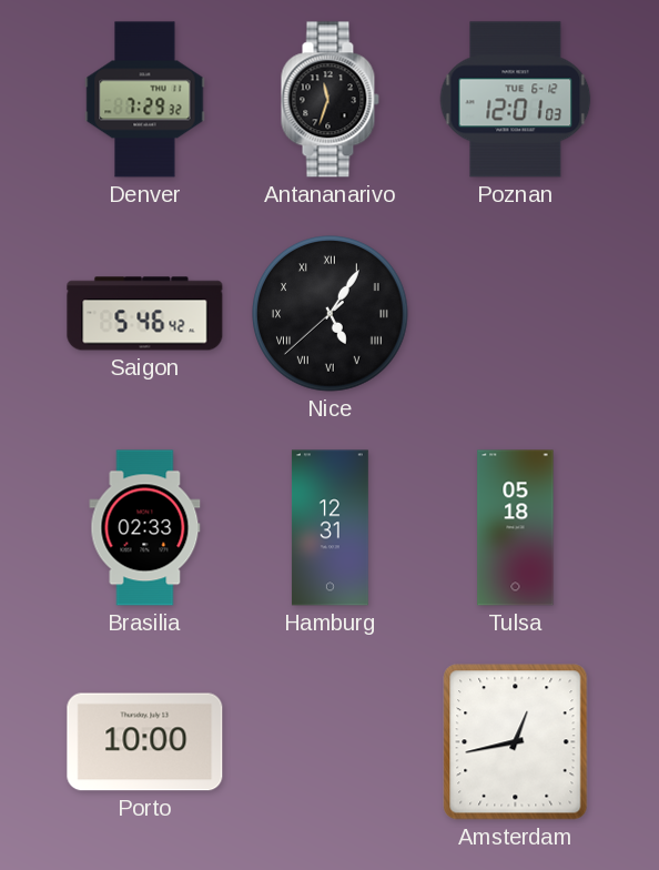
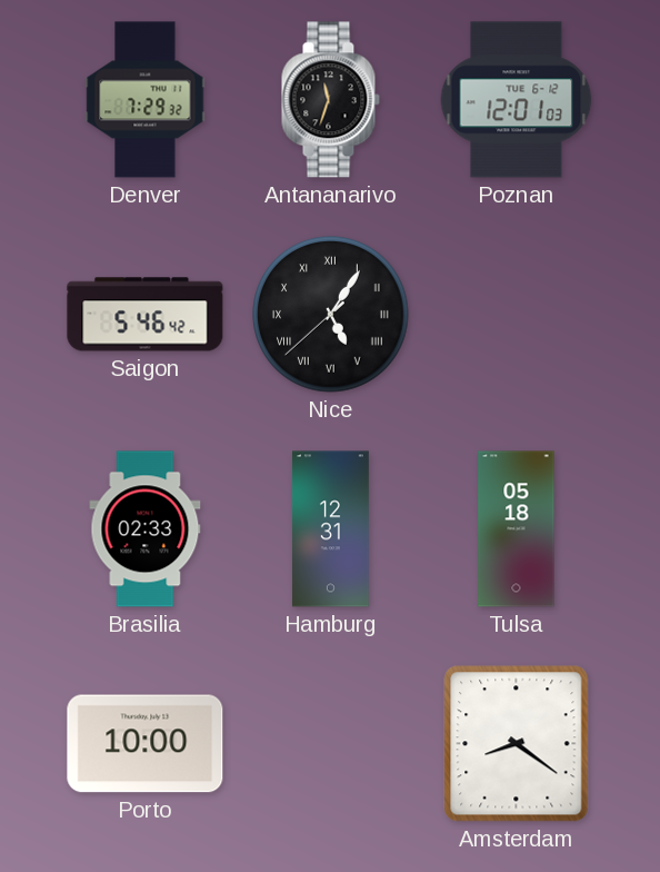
Amsterdam: 12:43 -> 8:21 (517, 744)
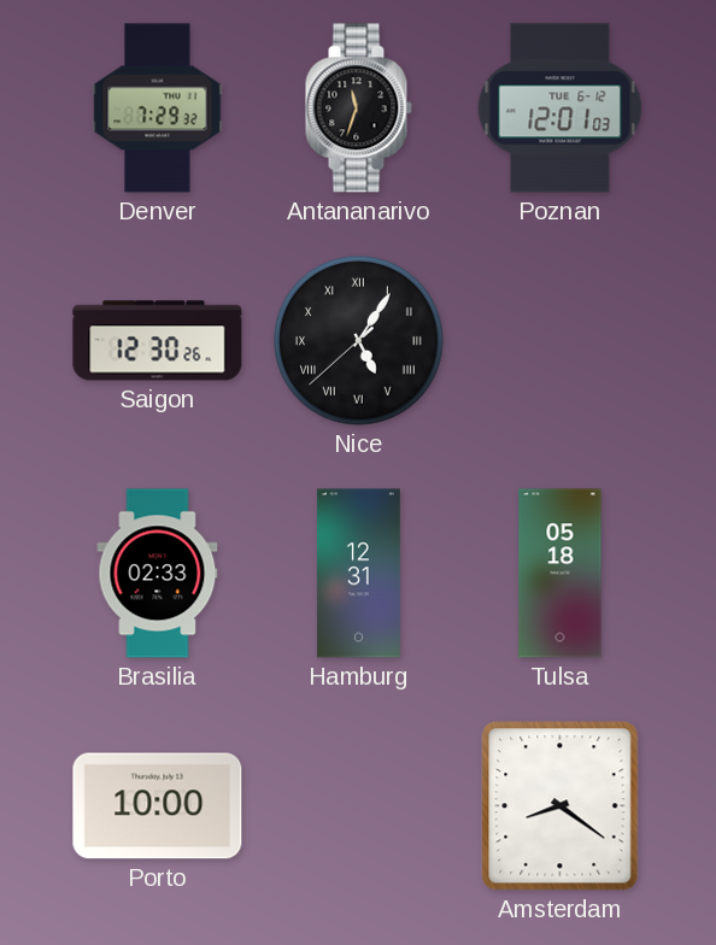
Saigon: 5:46 -> 12:30 (158, 341)
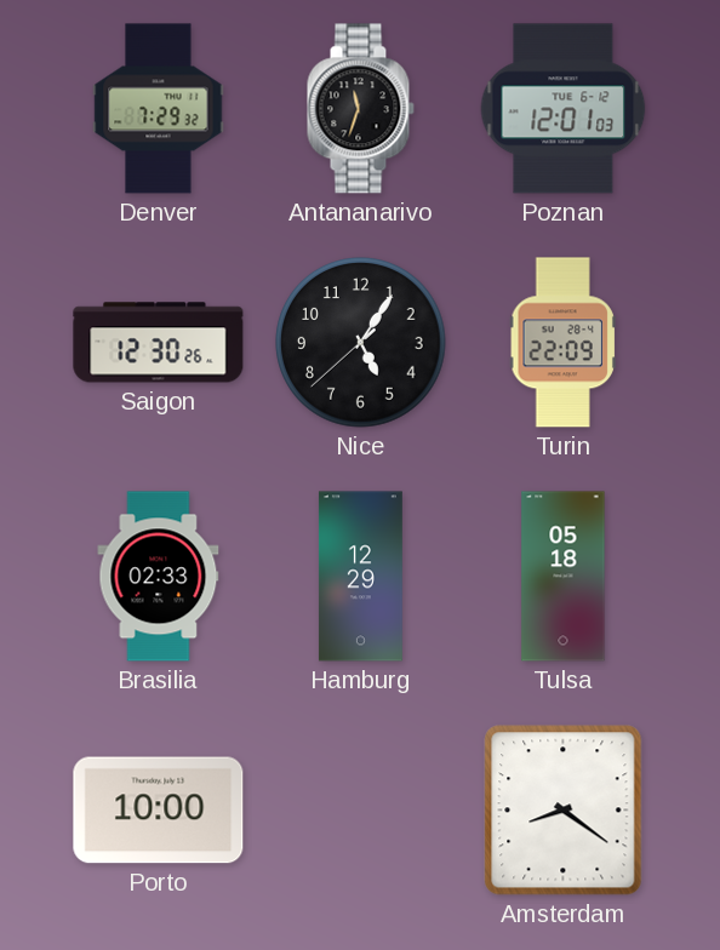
Nice numerals: Roman -> Arabic (361, 343)
Turin: none -> 22:09 (562, 343)
Hamburg: 12:31 -> 12:29 (360, 577)
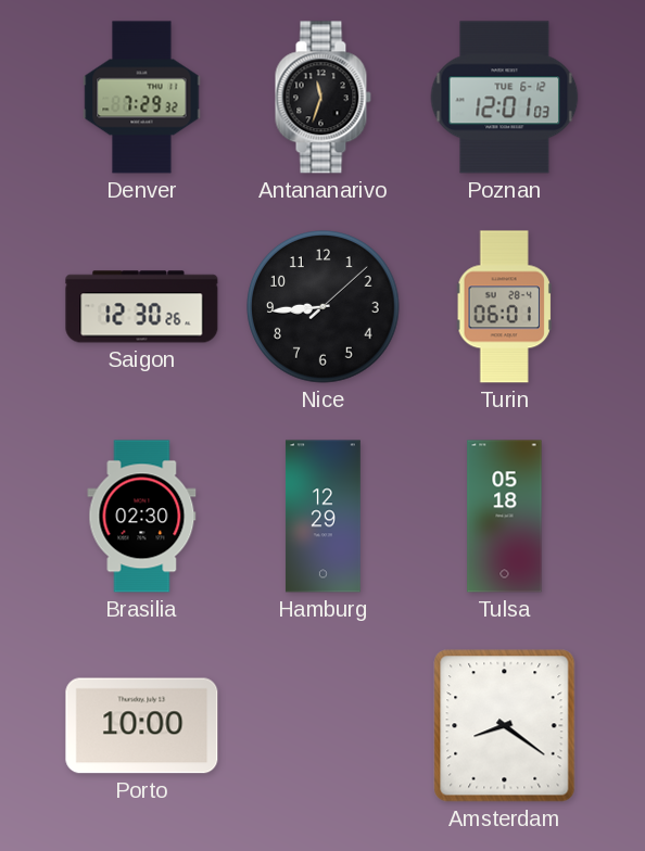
Nice: 5:05 -> 8:44 (324, 307)
Turin: 22:09 -> 06:01 (504, 307)
Brasilia: 02:33 -> 02:30 (142, 517)
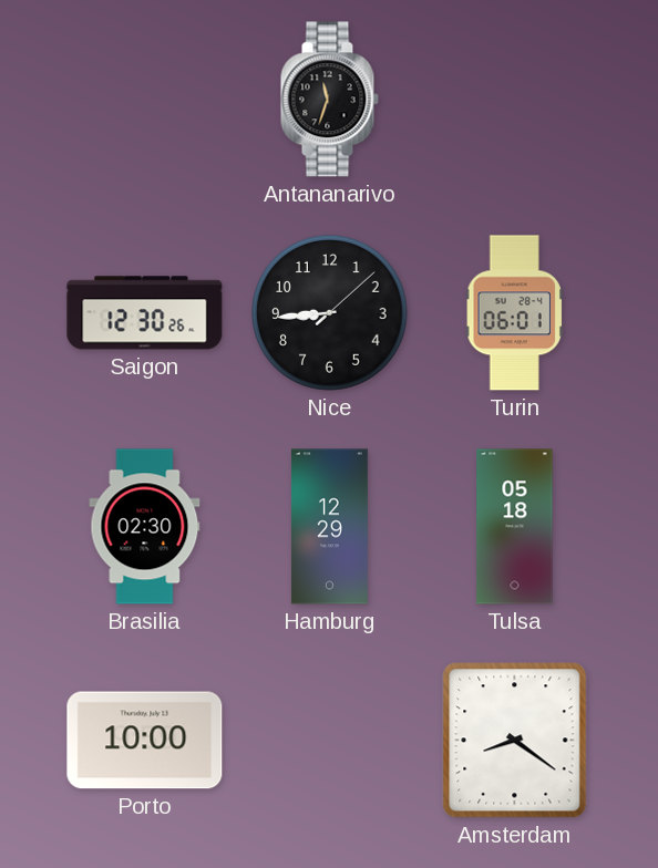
Denver: 7:29 -> none (142, 98)
Poznan: 12:01 -> none (505, 98)
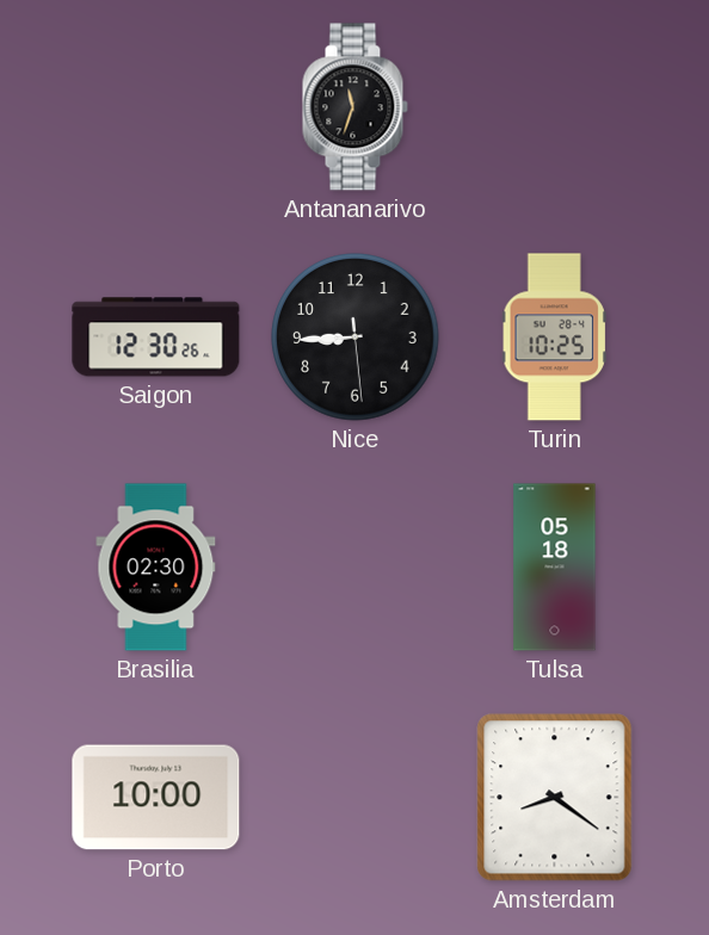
Nice: 8:44:08 -> 8:44:29 (356, 338)
Turin: 06:01 -> 10:25 (554, 338)
Hamburg: 12:29 -> none (329, 527)
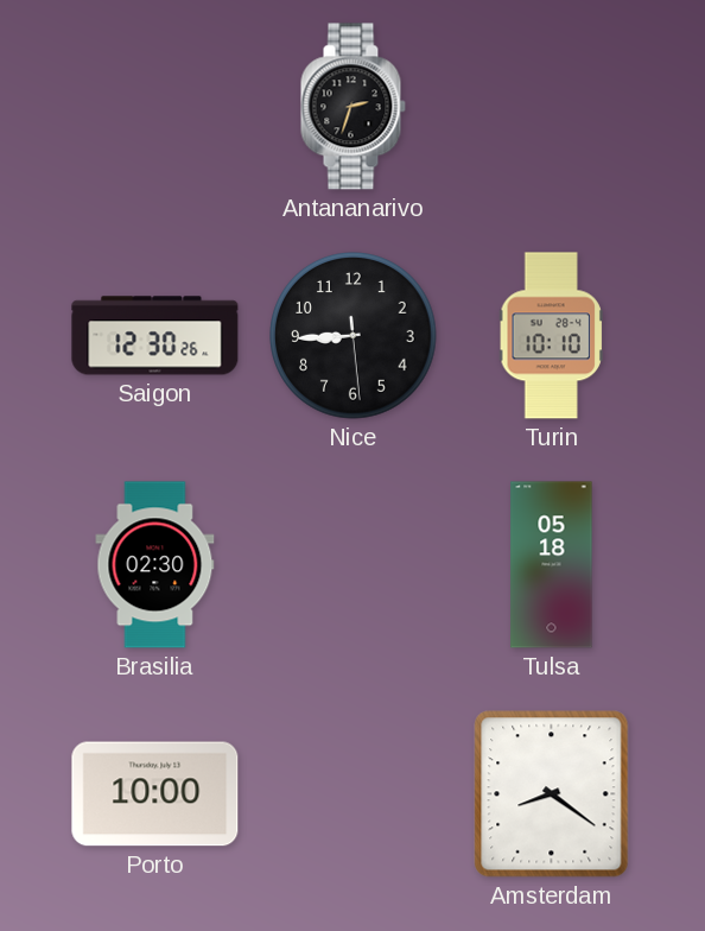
Antananarivo: 11:33 -> 2:33 (352, 107)
Turin: 10:25 -> 10:10 (551, 336)
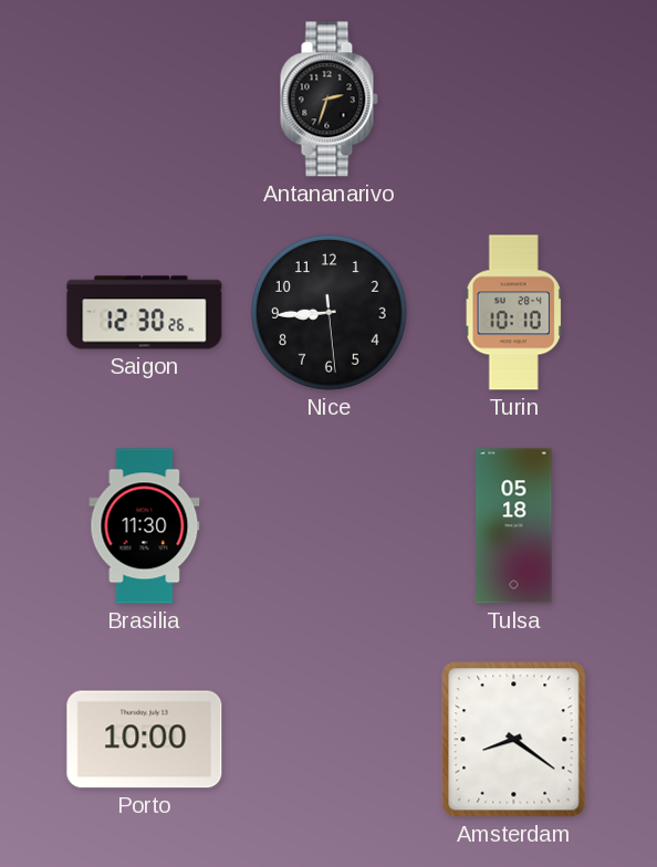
Brasilia: 02:30 -> 11:30 (145, 526)
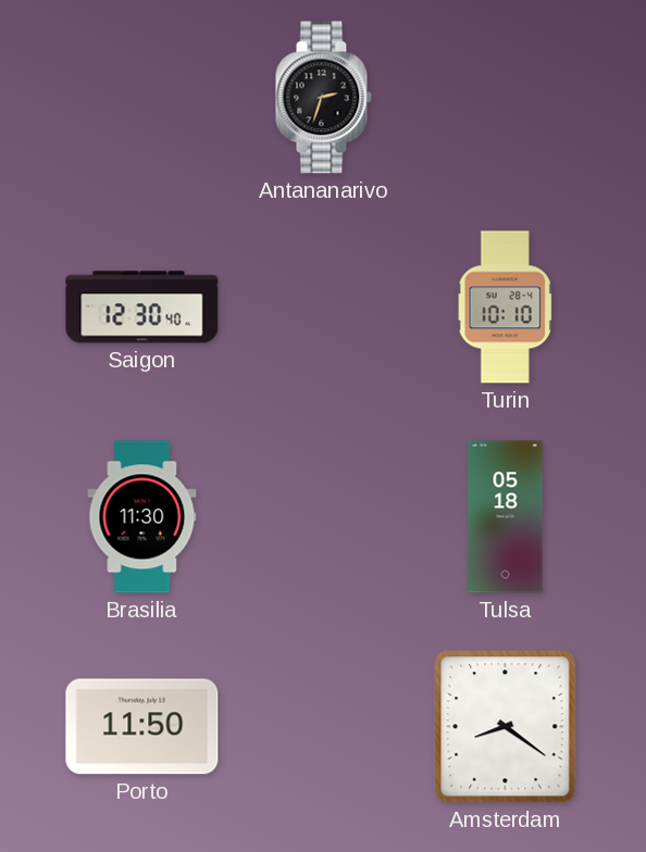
Saigon: 12:30:26 -> 12:30:40 (142, 308)
Nice: 8:44 -> none (330, 313)
Porto: 10:00 -> 11:50 (142, 727)
